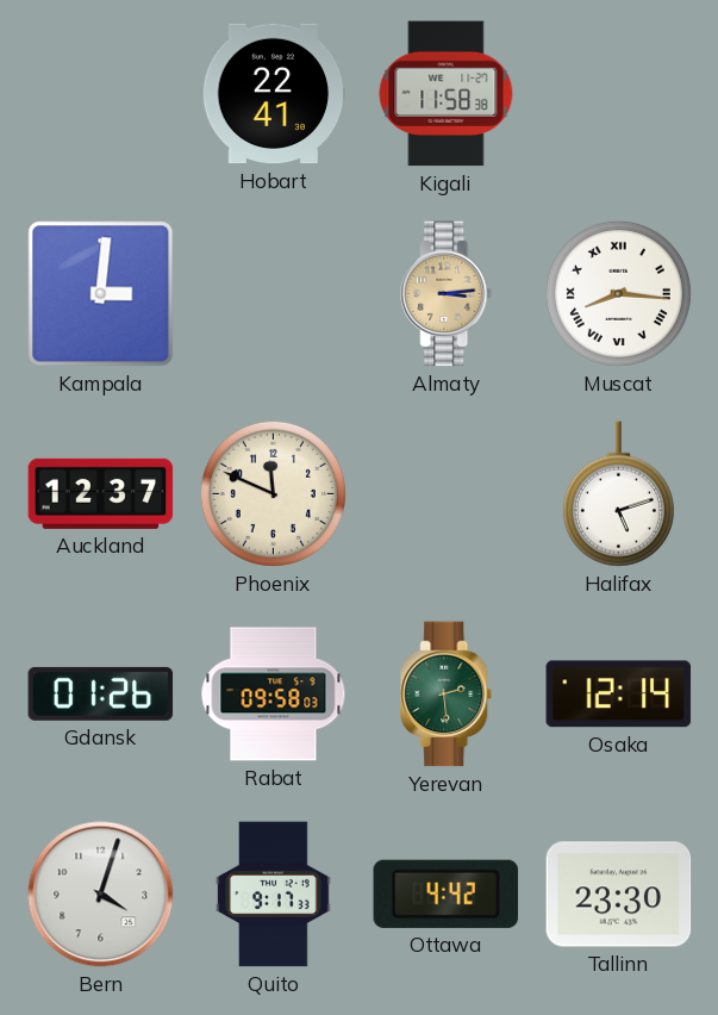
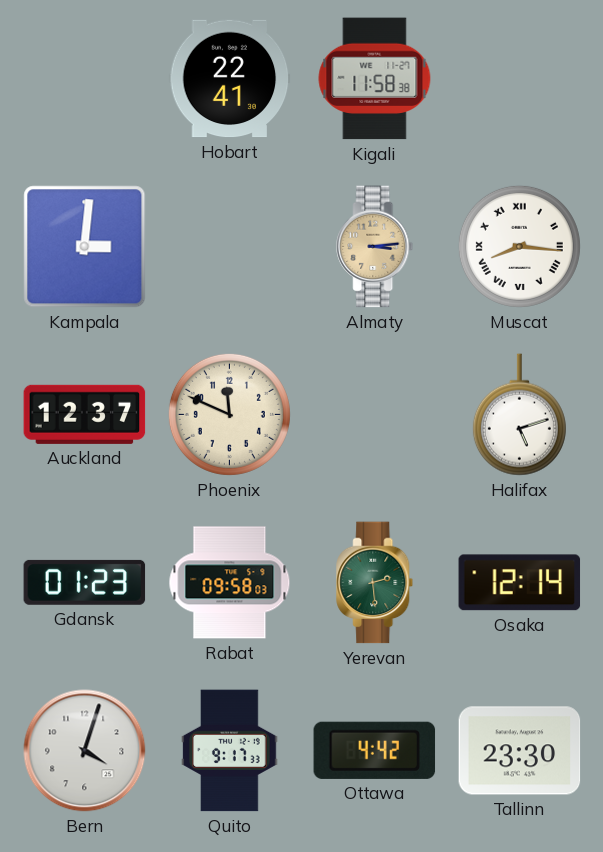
Gdansk: 01:26 -> 01:23 (85, 582)
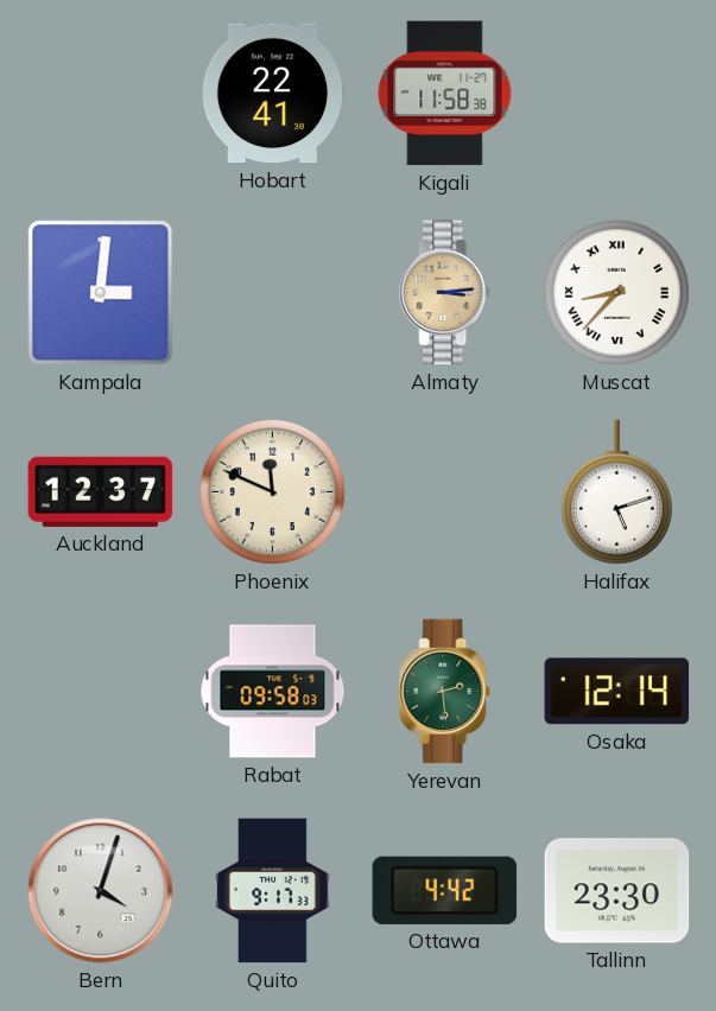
Muscat: 8:16 -> 8:37 (616, 292)
Gdansk: 01:23 -> none (85, 582)
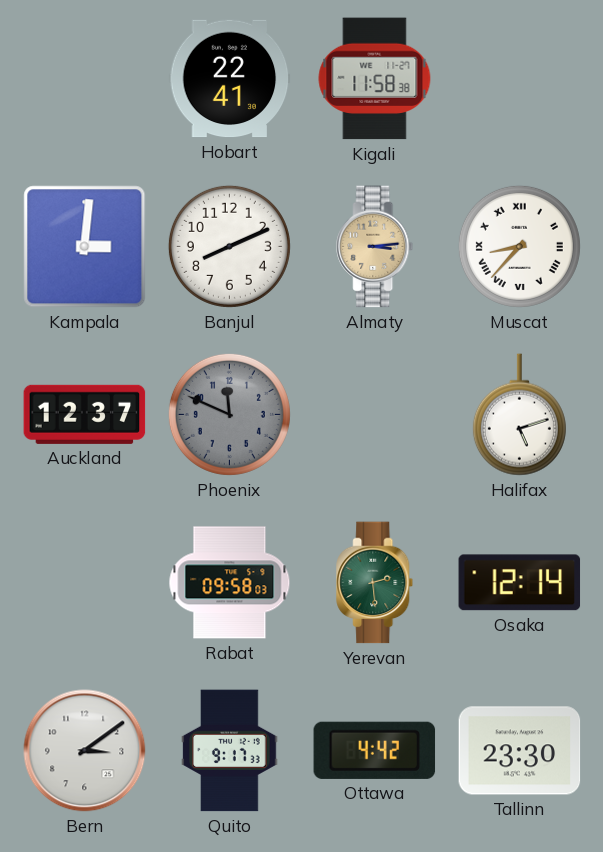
Banjul: none -> 8:11 (229, 246)
Phoenix dial: cream -> grey (229, 414)
Bern: 4:03 -> 3:09 (85, 751)
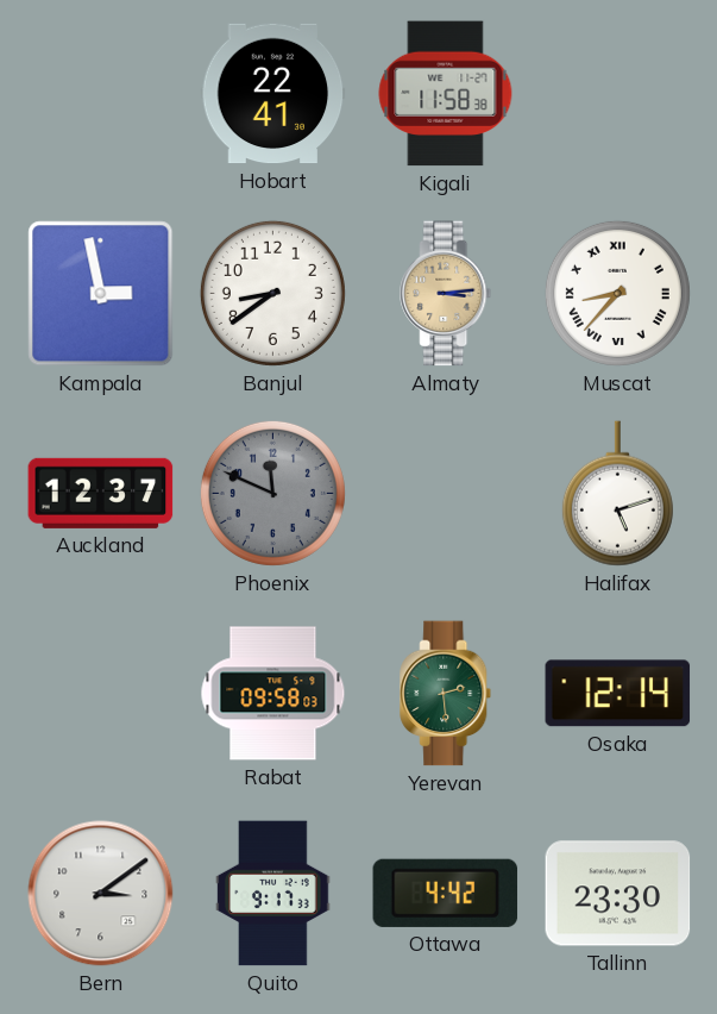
Kampala: 3:01 -> 2:58 (101, 294)
Banjul: 8:11 -> 8:39 (272, 293)
